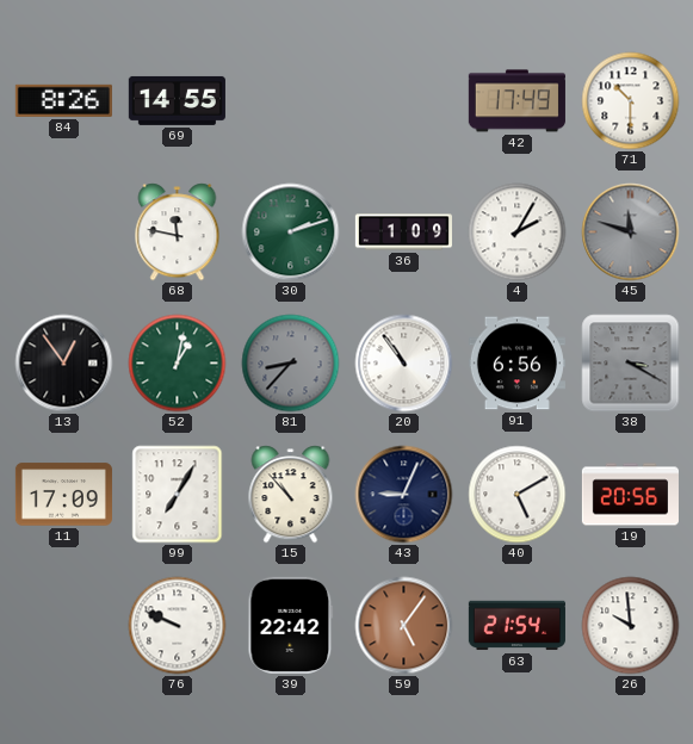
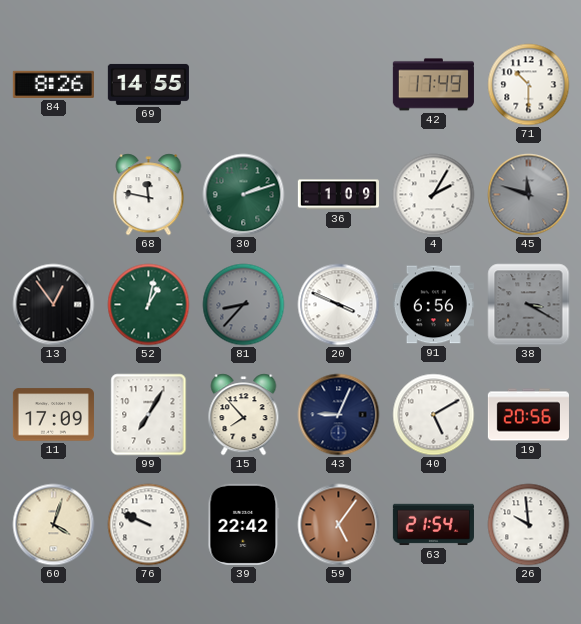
20: 10:54 -> 3:49 (339, 305)
15: 10:53 -> 7:53 (244, 415)
60: none -> 4:03 (54, 525)
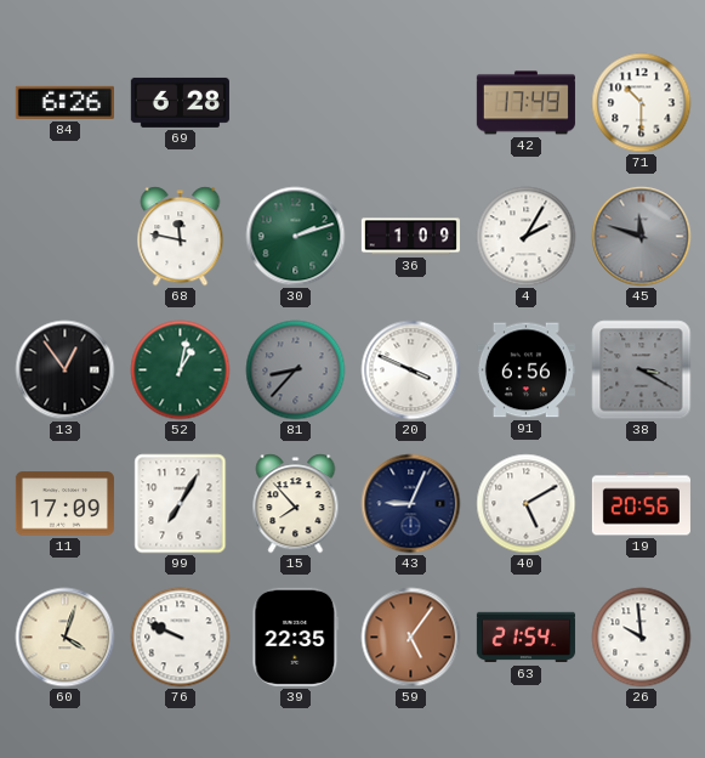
84: 8:26 -> 6:26 (64, 102)
69: 14:55 -> 6:28 (180, 102)
39: 22:42 -> 22:35 (296, 637)
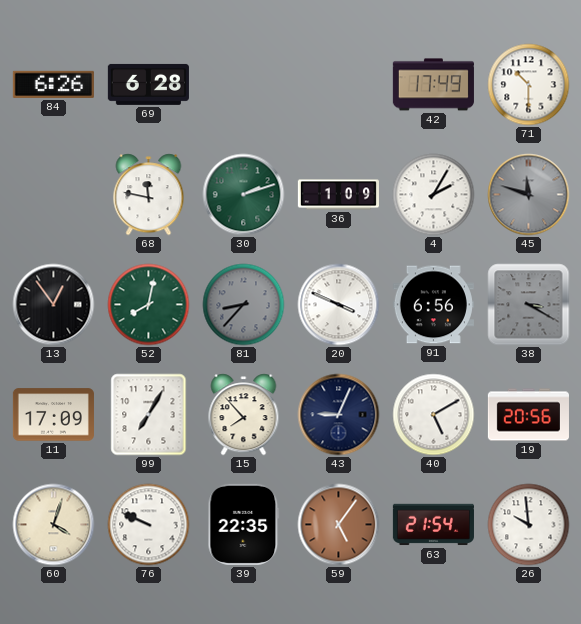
52: 1:02 -> 8:02 (149, 305)
